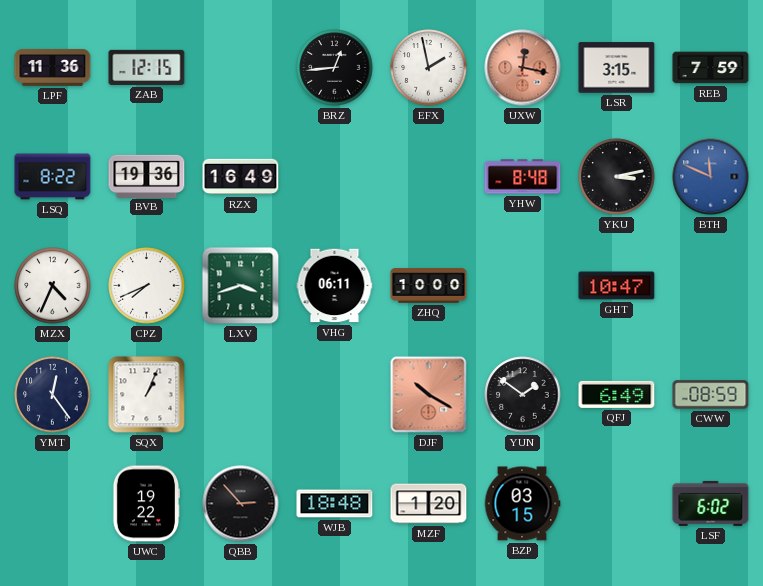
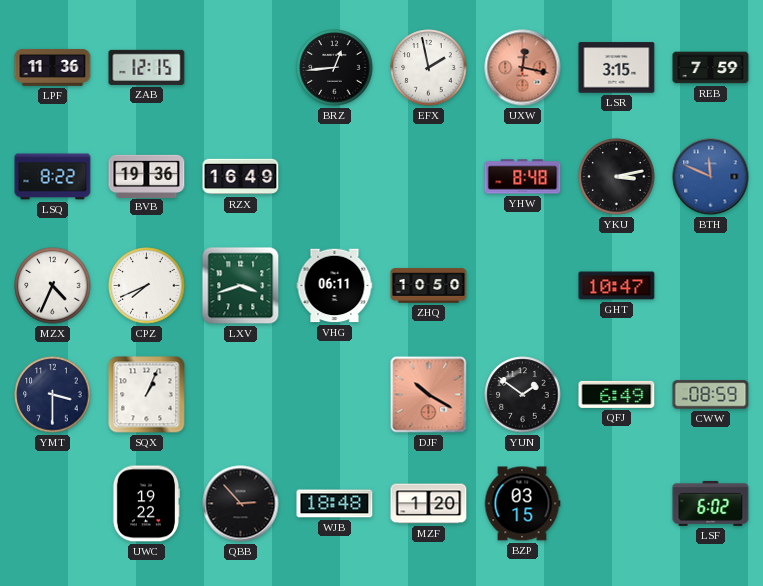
ZHQ: 10:00 -> 10:50 (429, 286)
YMT: 12:24 -> 3:30 (53, 395)
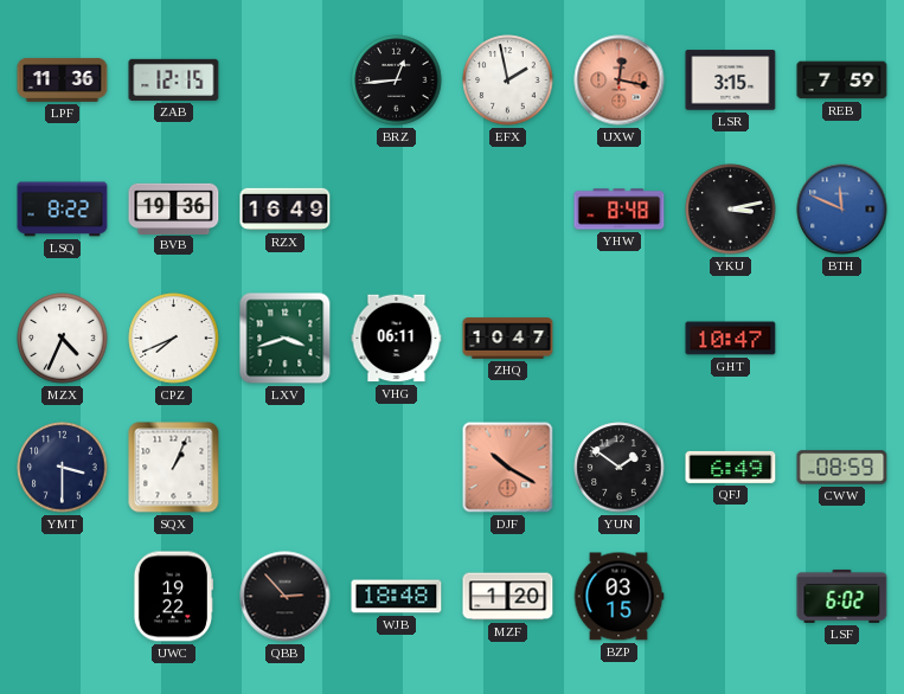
ZHQ: 10:50 -> 10:47 (508, 339)
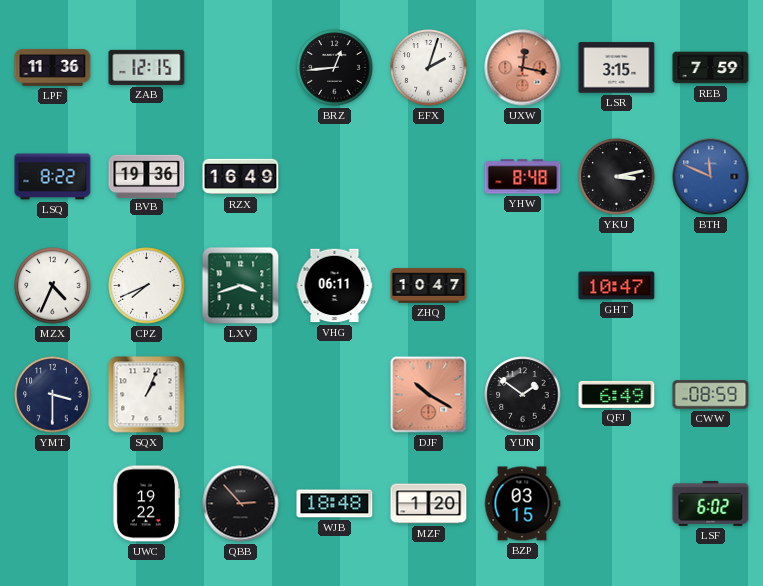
EFX: 1:58 -> 2:03 (429, 68)
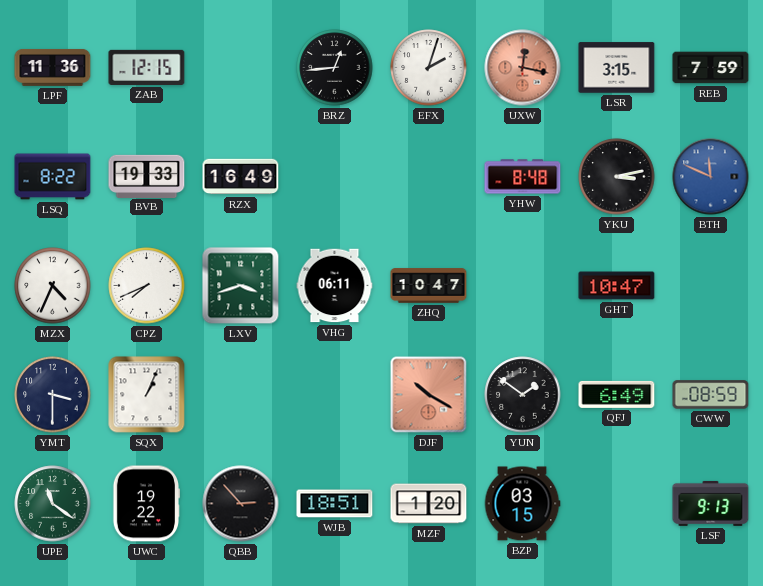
BVB: 19:36 -> 19:33 (147, 176)
UPE: none -> 11:21 (53, 504)
WJB: 18:48 -> 18:51 (335, 504)
LSF: 6:02 -> 9:13 (711, 503)
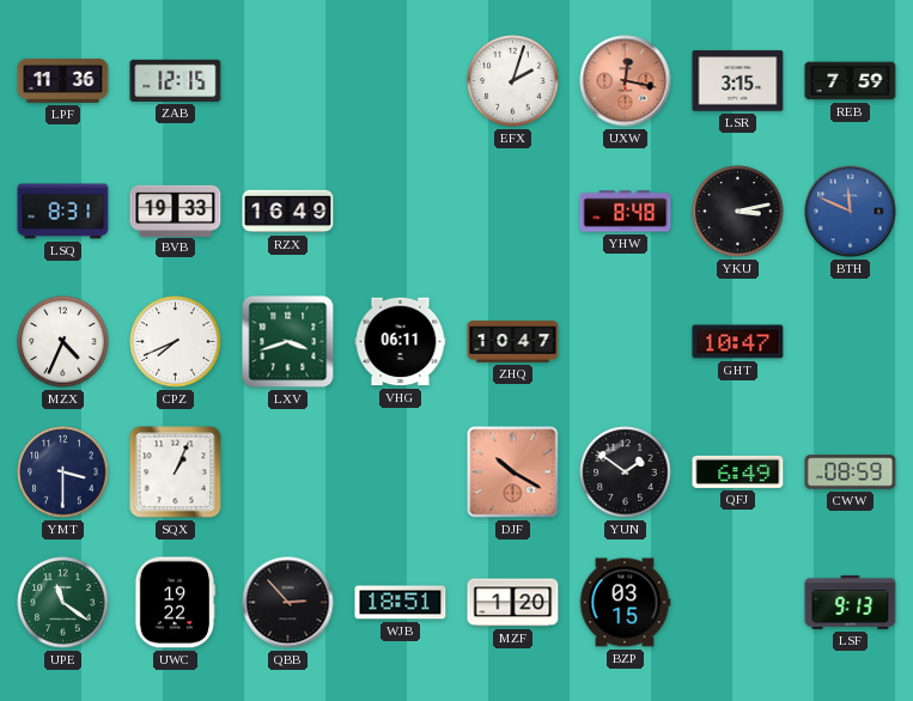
BRZ: 12:44 -> none (335, 68)
LSQ: 8:22 -> 8:31 (63, 212)
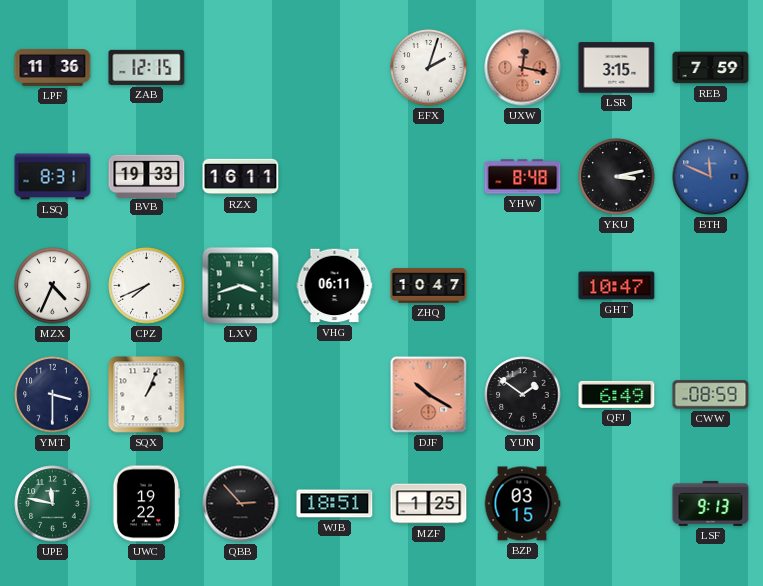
RZX: 16:49 -> 16:11 (241, 177)
UPE: 11:21 -> 11:47 (53, 504)
MZF: 1:20 -> 1:25 (429, 504)
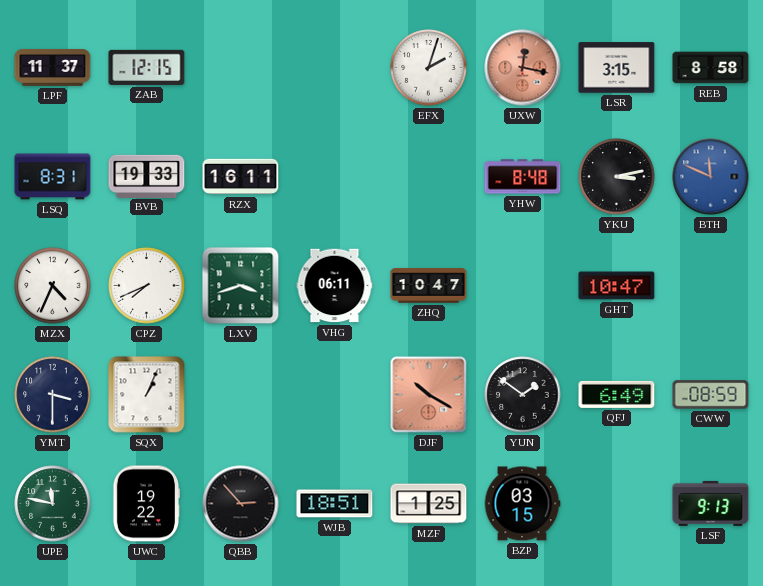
LPF: 11:36 -> 11:37 (53, 67)
REB: 7:59 -> 8:58 (711, 68)
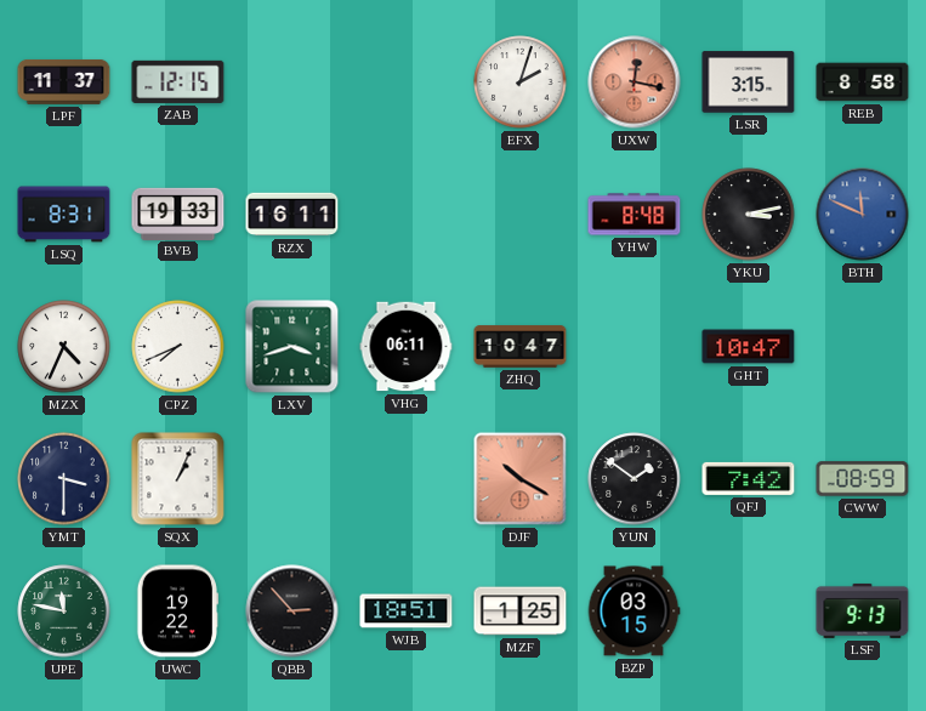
QFJ: 6:49 -> 7:42 (749, 478)
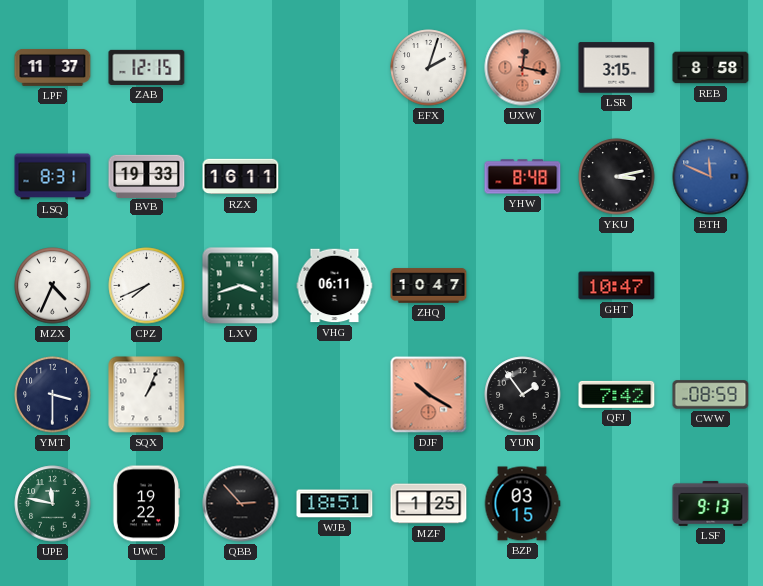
YUN: 1:51 -> 1:54 (523, 395)
